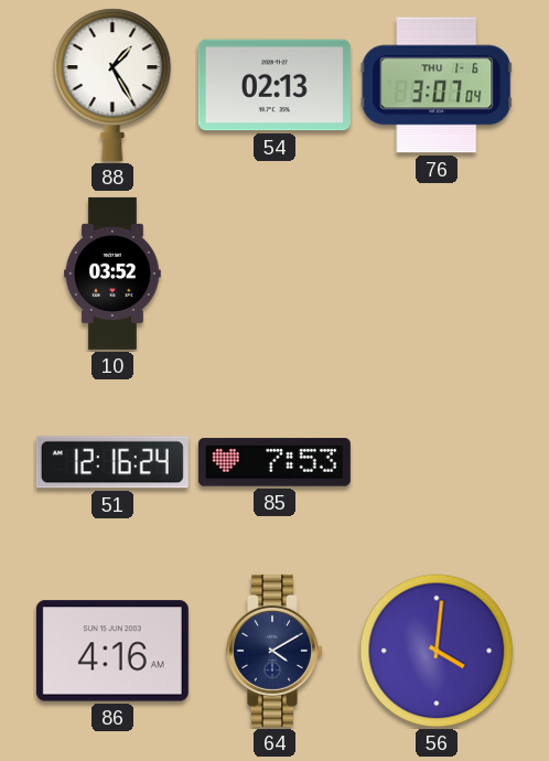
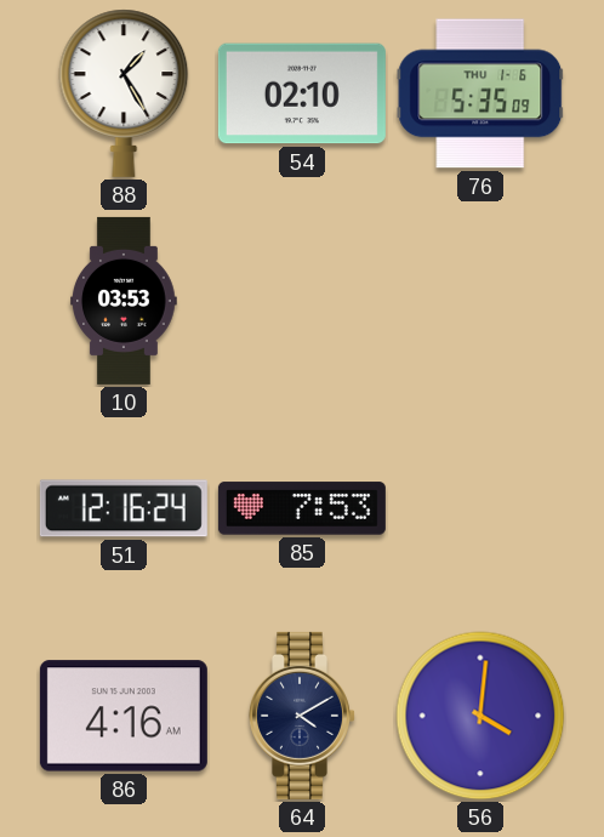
54: 02:13 -> 02:10 (302, 93)
76: 3:07 -> 5:35 (480, 93)
10: 03:52 -> 03:53 (125, 301)
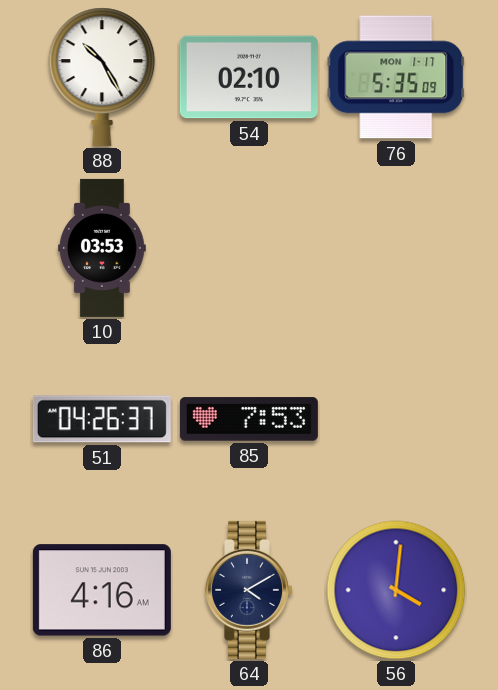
88: 1:25 -> 10:25 (102, 77)
76 date: THU 1-6 -> MON 1-17 (396, 77)
51: 12:16 -> 04:26 (102, 419)
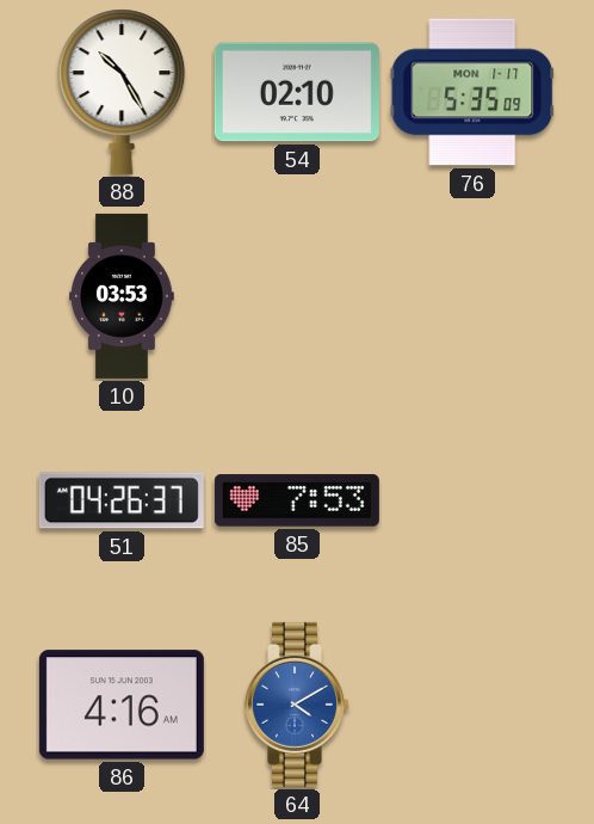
64 dial: navy -> blue (298, 705)
56: 4:01 -> none (396, 590)
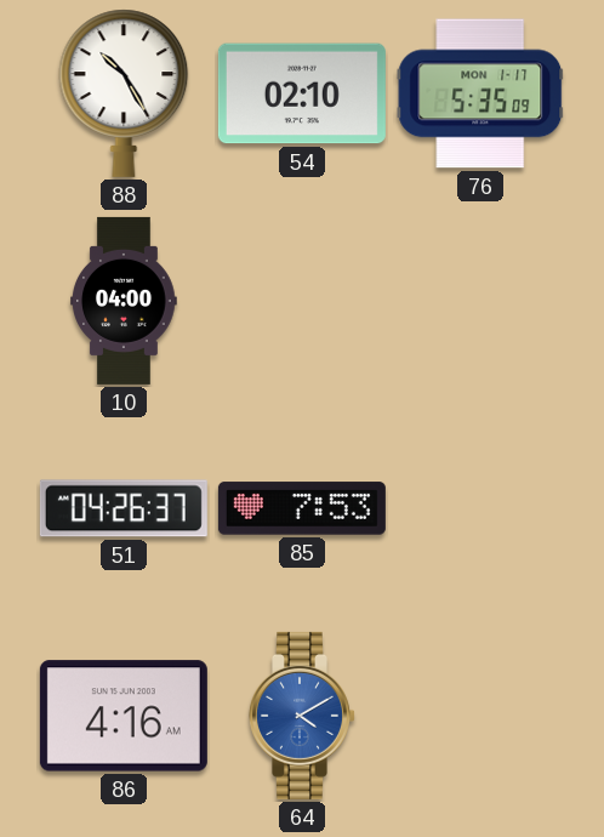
10: 03:53 -> 04:00 (125, 301)
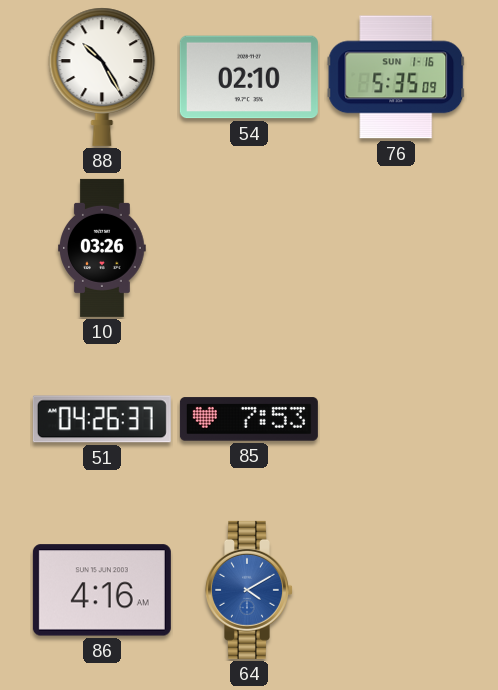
76 date: MON 1-17 -> SUN 1-16 (396, 77)
10: 04:00 -> 03:26 (103, 248)
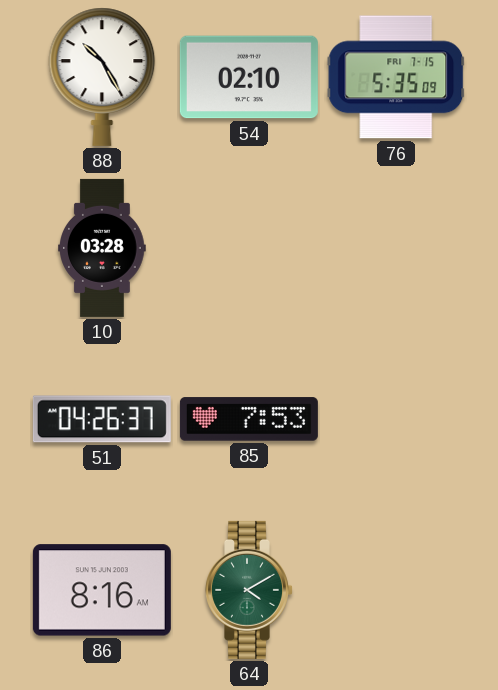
76 date: SUN 1-16 -> FRI 7-15 (396, 77)
10: 03:26 -> 03:28 (103, 248)
86: 4:16 -> 8:16 (102, 590)
64 dial: blue -> green (250, 590)
